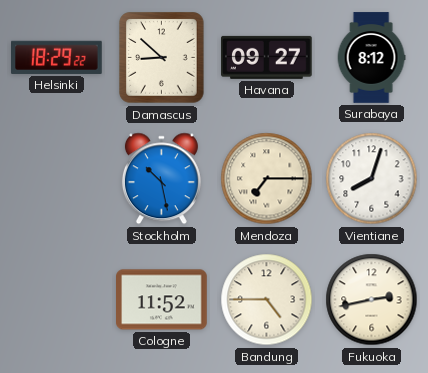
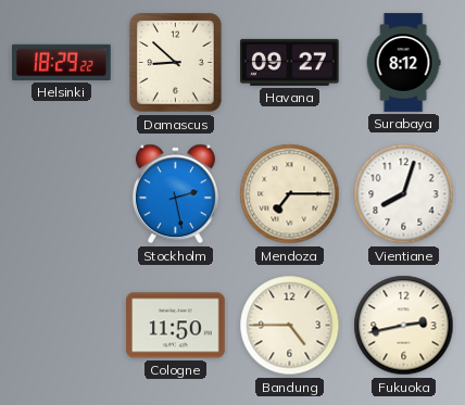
Stockholm: 10:28 -> 2:28 (175, 194)
Cologne: 11:52 -> 11:50 (176, 326)
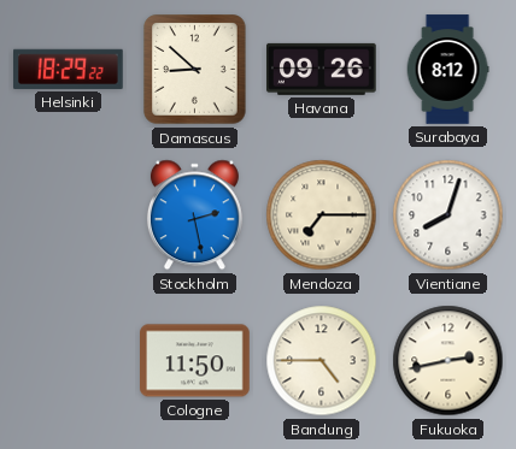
Havana: 09:27 -> 09:26 (322, 69)
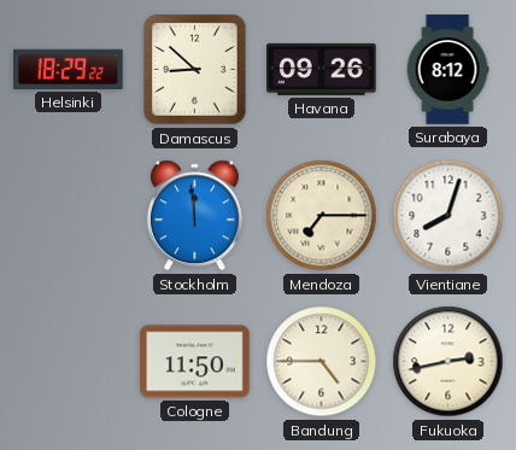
Stockholm: 2:28 -> 11:59 (194, 216)
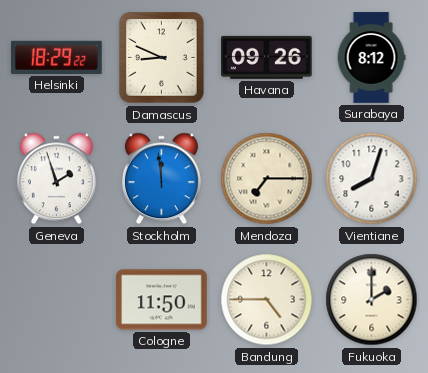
Damascus: 8:52 -> 8:49 (162, 58)
Geneva: none -> 1:57 (56, 179)
Fukuoka: 2:43 -> 2:00 (372, 300)
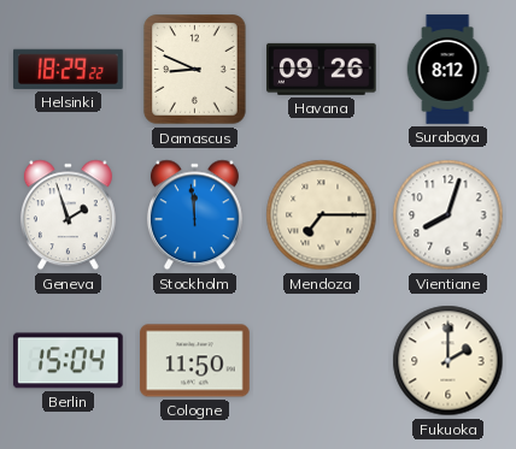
Berlin: none -> 15:04 (68, 361)
Bandung: 4:45 -> none (267, 300)
